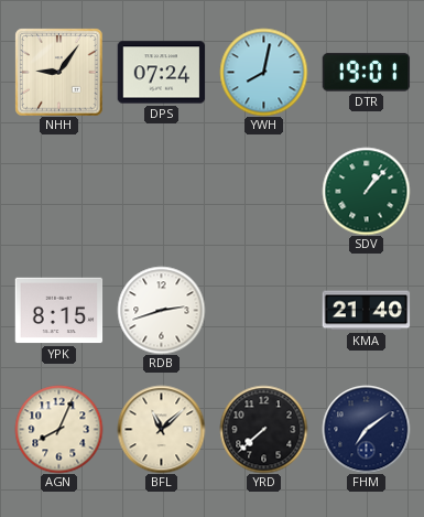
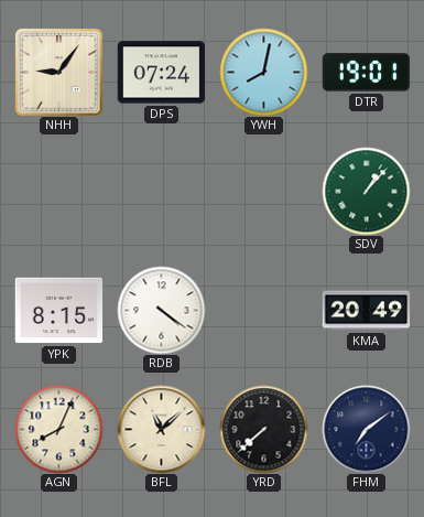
RDB: 2:42 -> 4:21 (161, 310)
KMA: 21:40 -> 20:49 (366, 311)
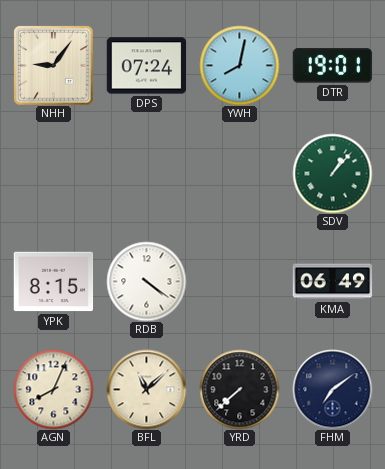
KMA: 20:49 -> 06:49 (332, 282)
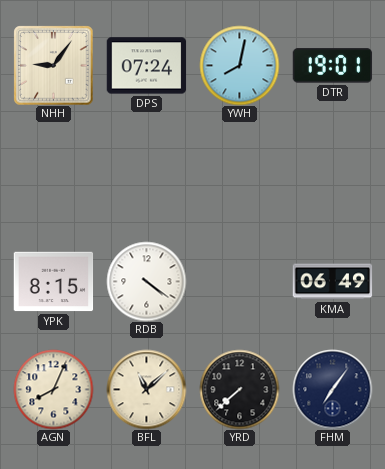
SDV: 1:07 -> none (332, 173)
FHM: 7:09 -> 7:06 (332, 389)
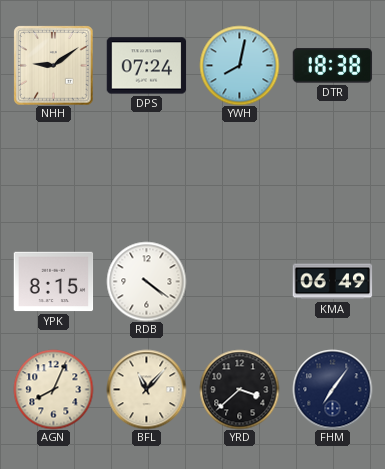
NHH: 9:06 -> 9:09 (53, 65)
DTR: 19:01 -> 18:38 (332, 66)
BFL: 11:08 -> 11:07 (146, 389)
YRD: 7:38 -> 3:38 (239, 389)
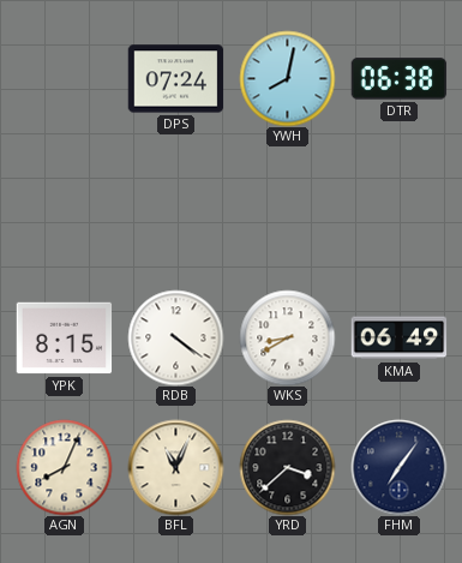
NHH: 9:09 -> none (53, 65)
DTR: 18:38 -> 06:38 (398, 79)
WKS: none -> 8:40 (287, 337)
BFL: 11:07 -> 11:04 (175, 467)
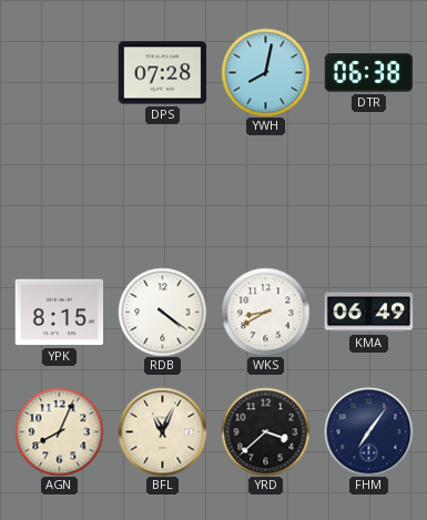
DPS: 07:24 -> 07:28 (162, 73)
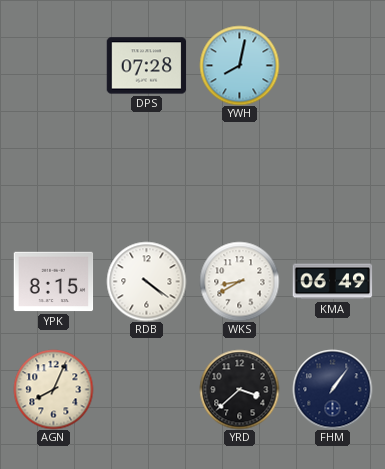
DTR: 06:38 -> none (368, 73)
BFL: 11:04 -> none (162, 431)
FHM: 7:06 -> 1:06 (332, 389)
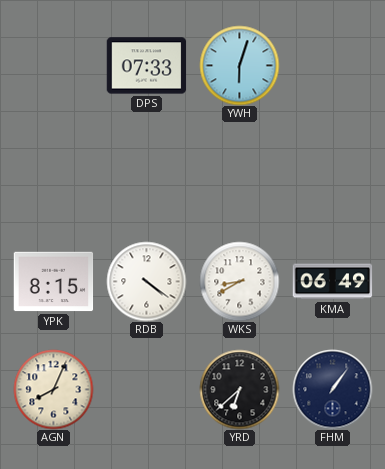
DPS: 07:28 -> 07:33 (146, 66)
YWH: 8:02 -> 6:03 (239, 65)
YRD: 3:38 -> 6:38 (239, 389)
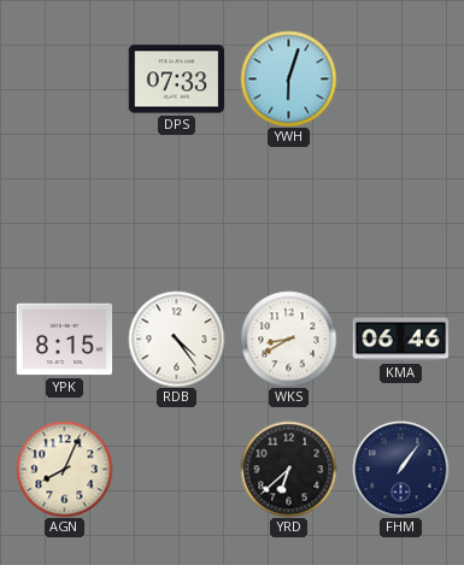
RDB: 4:21 -> 4:24 (176, 339)
KMA: 06:49 -> 06:46 (400, 340)
